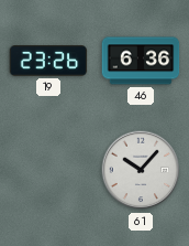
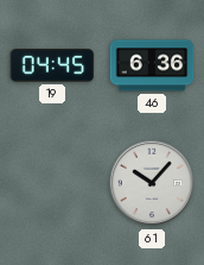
19: 23:26 -> 04:45 (52, 65)
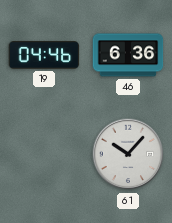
19: 04:45 -> 04:46 (44, 55)
